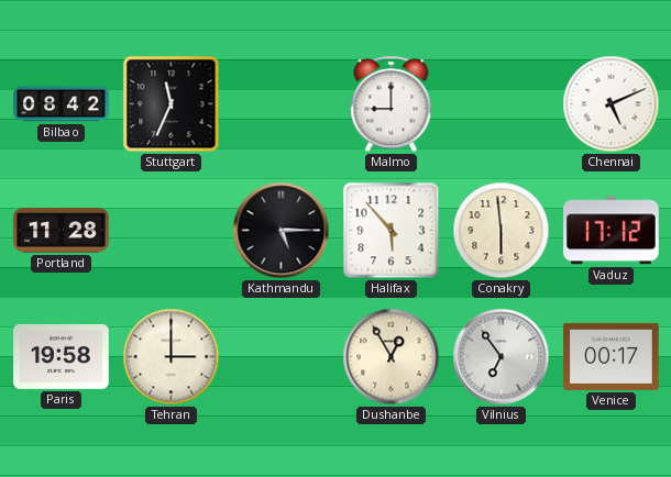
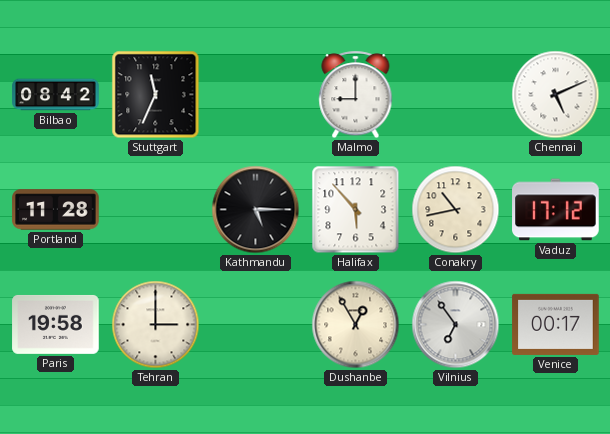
Conakry: 5:59 -> 10:43 (456, 210)
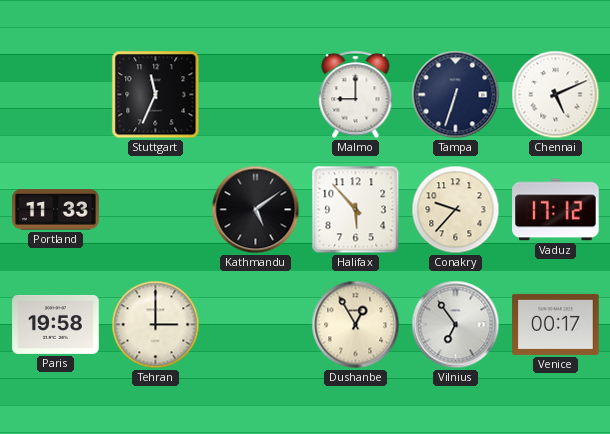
Bilbao: 08:42 -> none (56, 95)
Tampa: none -> 6:33 (456, 95)
Portland: 11:28 -> 11:33 (56, 210)
Kathmandu: 5:15 -> 5:09 (256, 210)
Conakry: 10:43 -> 9:37 (456, 210)
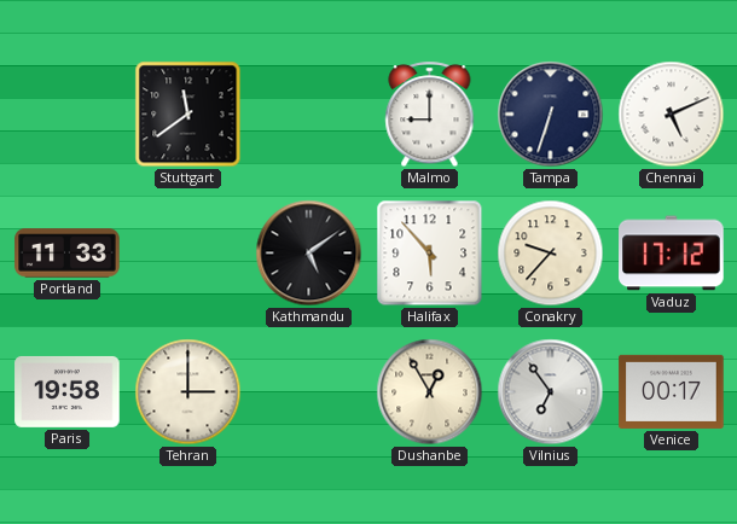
Stuttgart: 11:34 -> 11:39 (188, 115)
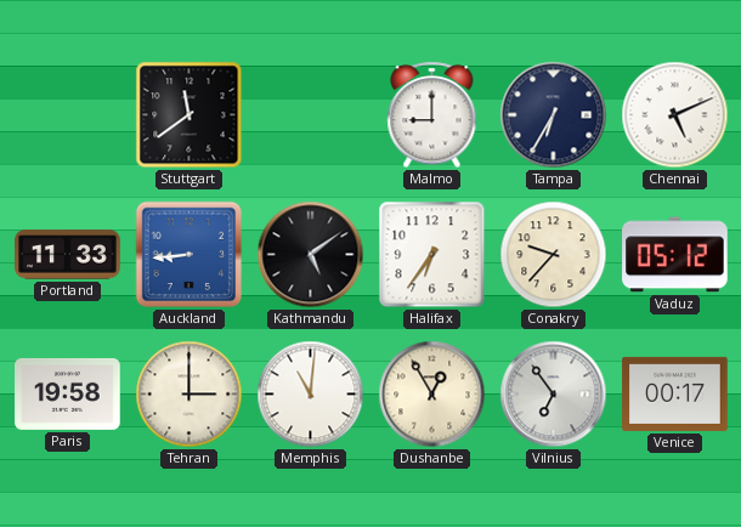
Tampa: 6:33 -> 6:35 (554, 115)
Auckland: none -> 8:44 (190, 255)
Halifax: 5:53 -> 6:36 (432, 255)
Vaduz: 17:12 -> 05:12 (675, 255)
Memphis: none -> 11:01 (311, 395)
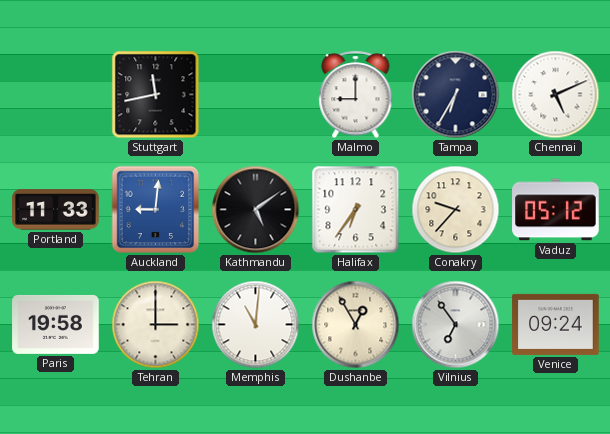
Stuttgart: 11:39 -> 11:43 (156, 95)
Auckland: 8:44 -> 9:01 (156, 210)
Venice: 00:17 -> 09:24 (556, 324)
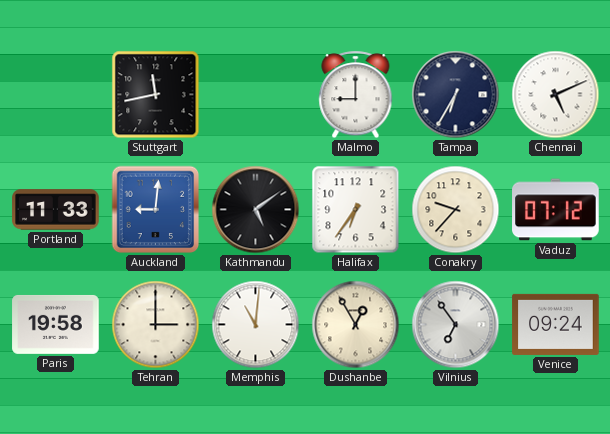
Vaduz: 05:12 -> 07:12 (556, 210)
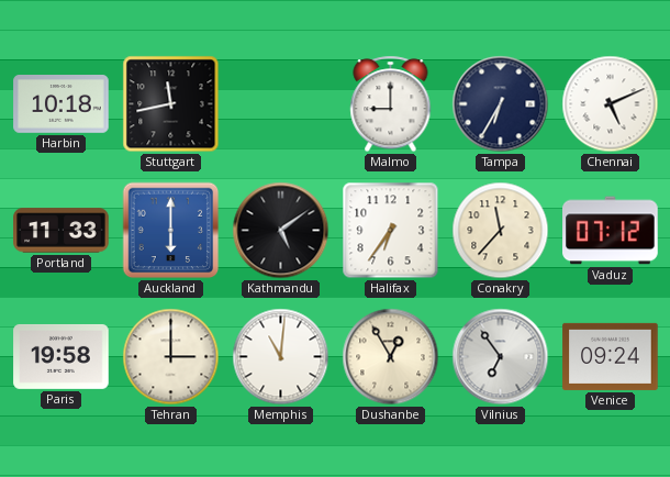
Harbin: none -> 10:18 (62, 104)
Auckland: 9:01 -> 6:00 (171, 231)
Conakry: 9:37 -> 11:37 (501, 231)
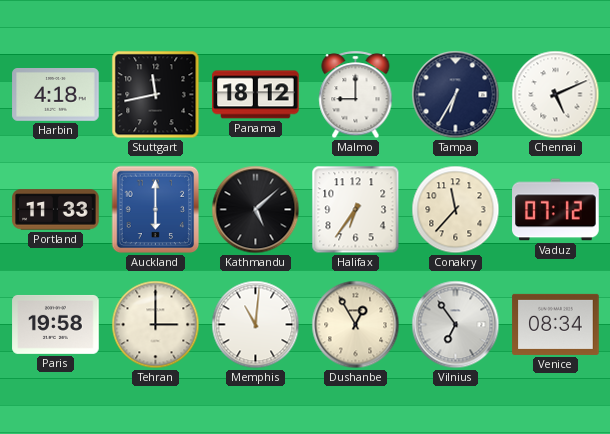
Harbin: 10:18 -> 4:18 (56, 95)
Panama: none -> 18:12 (256, 95)
Kathmandu: 5:09 -> 5:08 (256, 210)
Venice: 09:24 -> 08:34 (556, 324)
